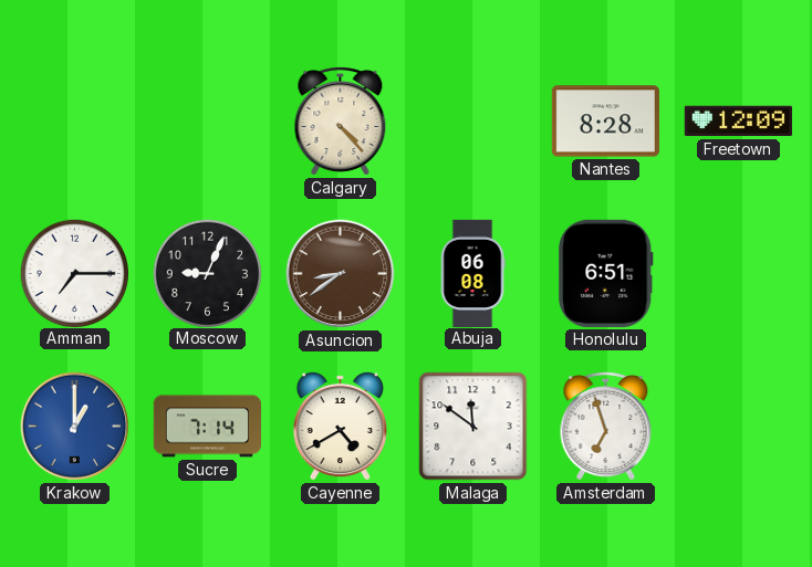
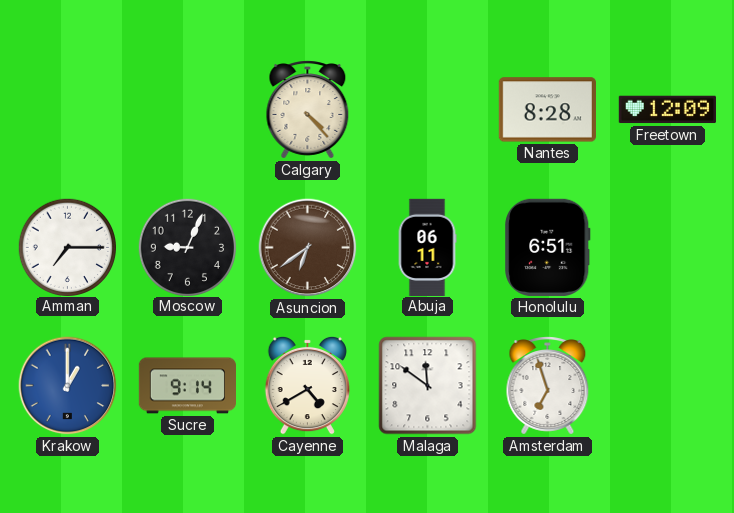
Asuncion: 8:39 -> 6:39 (308, 248)
Abuja: 06:08 -> 06:11 (427, 247)
Sucre: 7:14 -> 9:14 (187, 386)
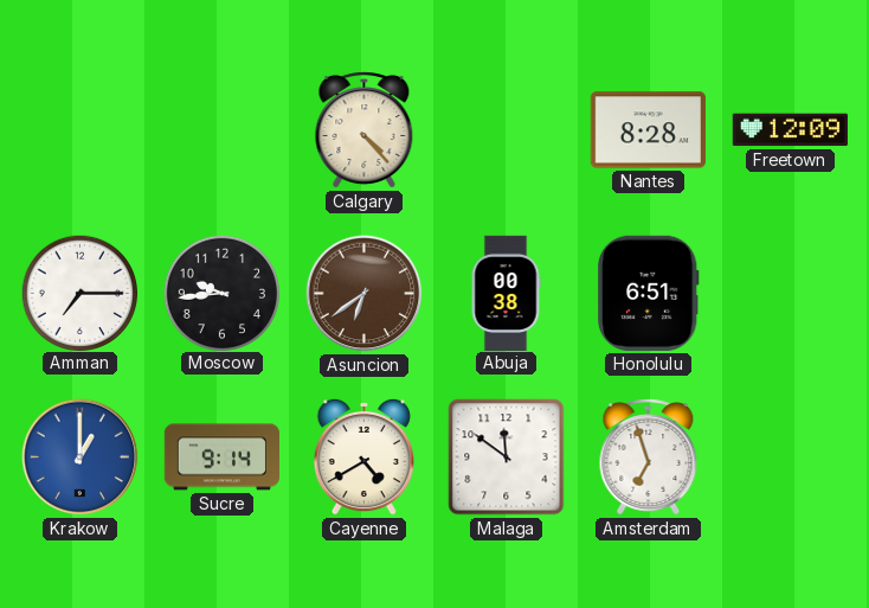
Moscow: 9:04 -> 9:44 (221, 293)
Abuja: 06:11 -> 00:38 (506, 293)
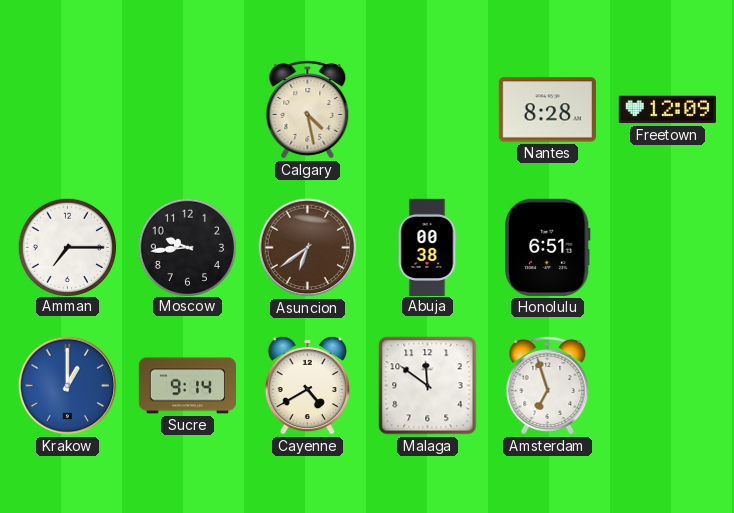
Calgary: 4:23 -> 4:28 (308, 110)
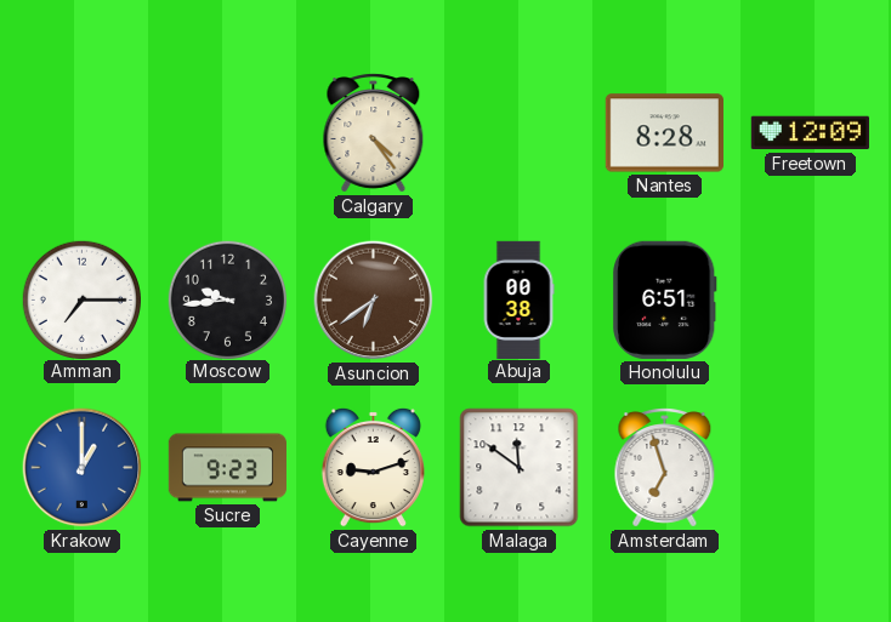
Calgary: 4:28 -> 4:24 (374, 133)
Sucre: 9:14 -> 9:23 (227, 468)
Cayenne: 4:40 -> 9:12 (373, 467)
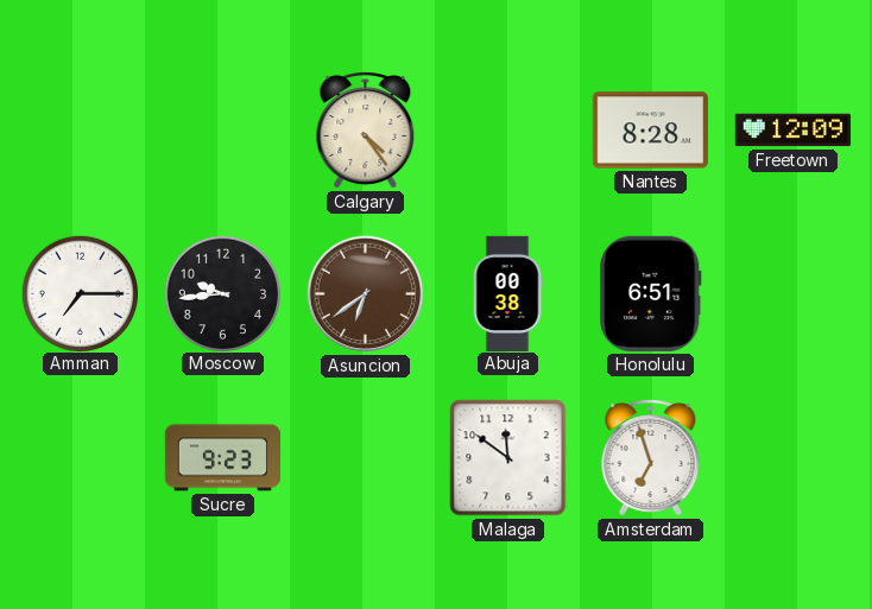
Krakow: 1:00 -> none (83, 468)
Cayenne: 9:12 -> none (373, 467)
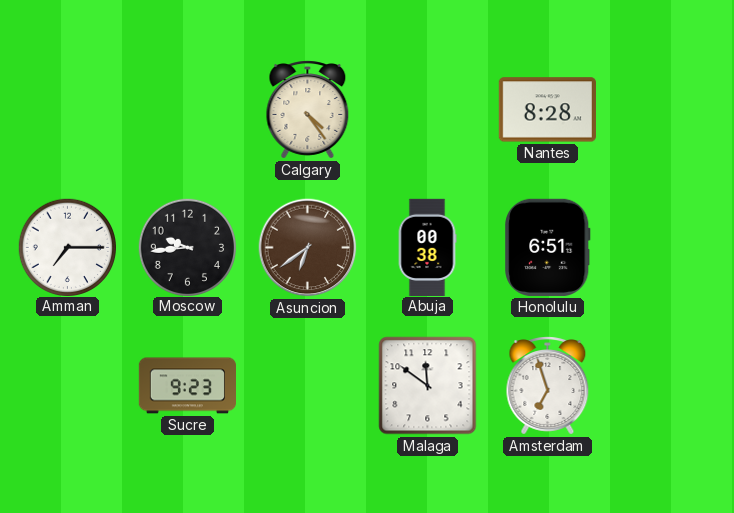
Freetown: 12:09 -> none (792, 131)
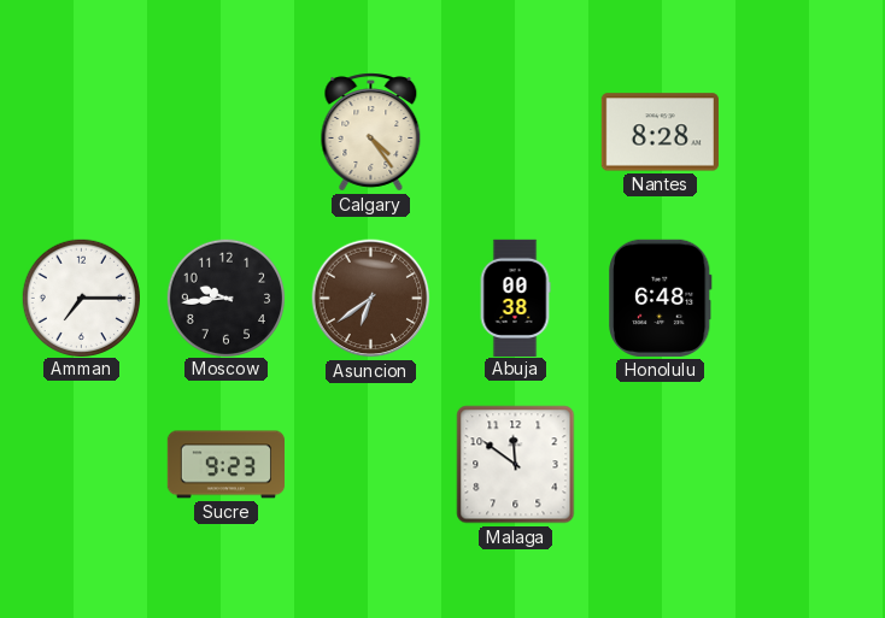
Honolulu: 6:51 -> 6:48 (661, 298)
Amsterdam: 6:57 -> none (548, 386)
